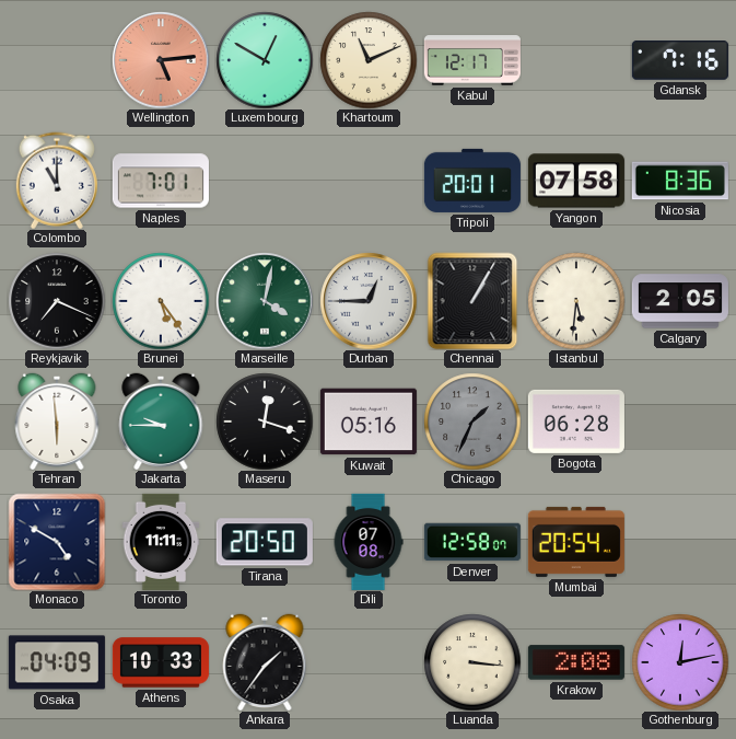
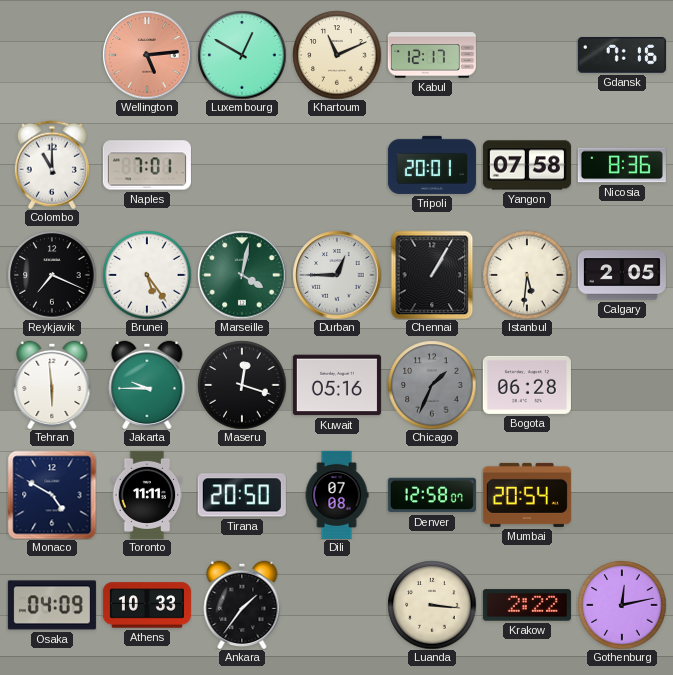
Krakow: 2:08 -> 2:22 (527, 605)
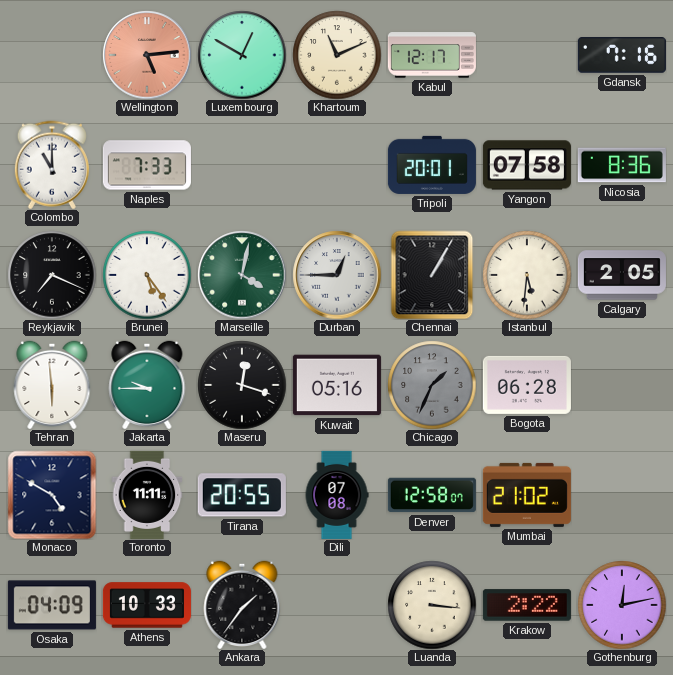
Naples: 7:01 -> 7:33 (147, 165)
Tirana: 20:50 -> 20:55 (242, 495)
Mumbai: 20:54 -> 21:02 (527, 495)
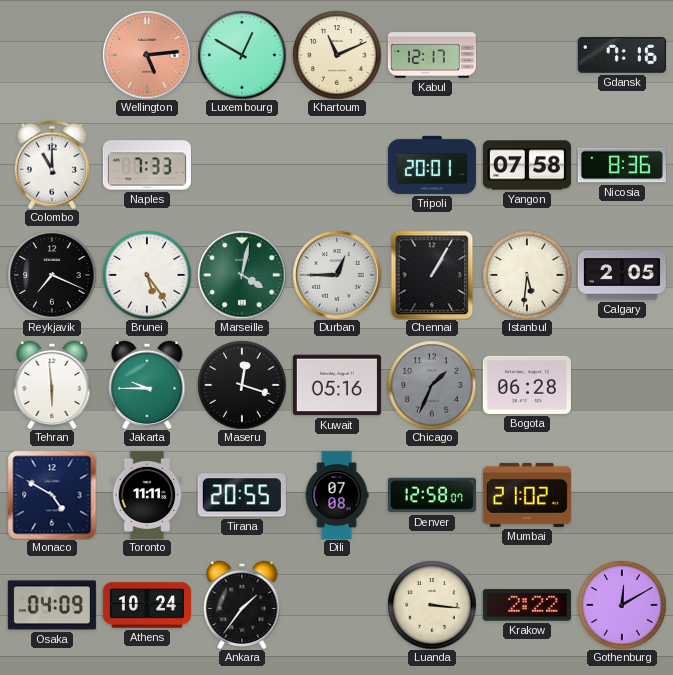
Athens: 10:33 -> 10:24 (147, 605)
Gothenburg: 12:13 -> 12:10 (622, 605)
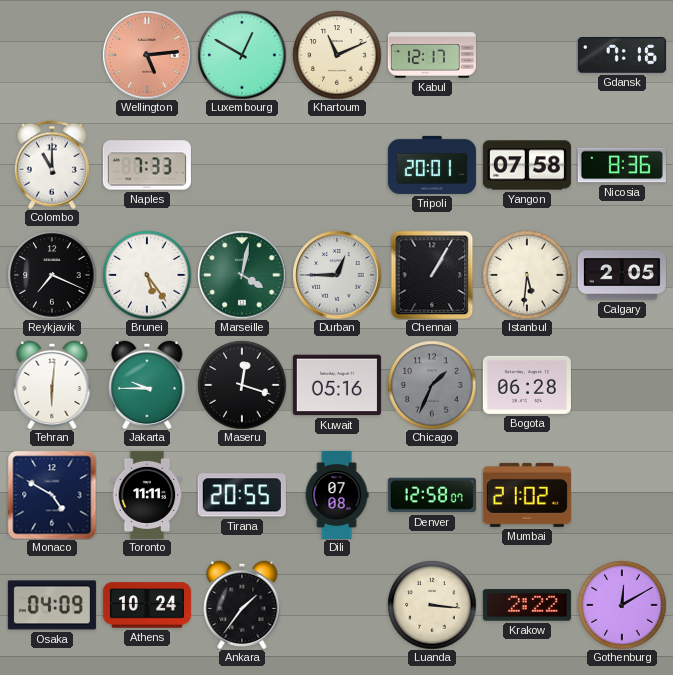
Tehran: 5:59 -> 6:01 (52, 385)
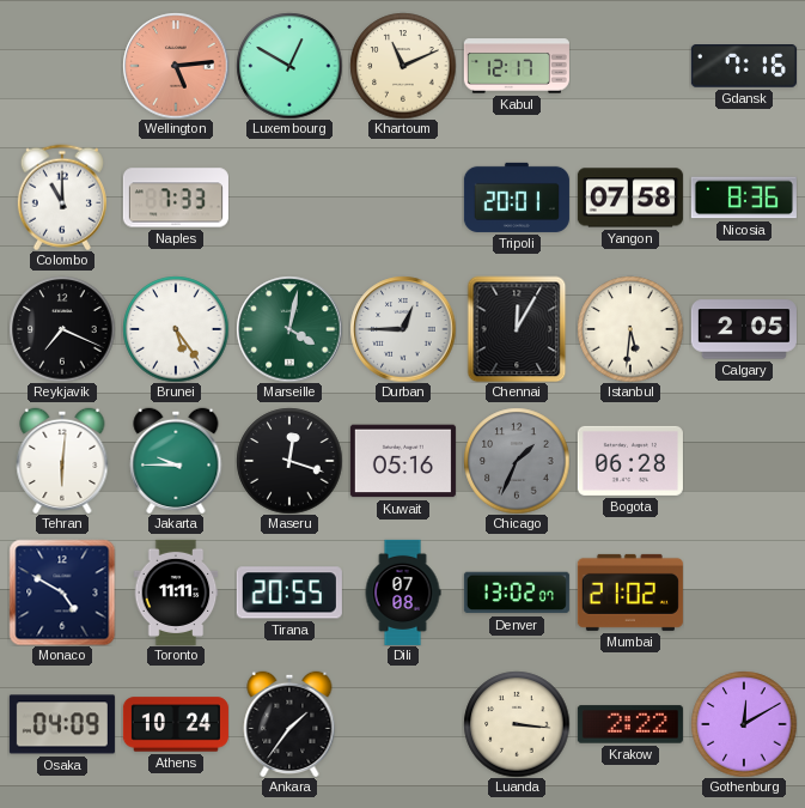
Chennai: 1:05 -> 12:05 (517, 329)
Denver: 12:58 -> 13:02 (517, 593)
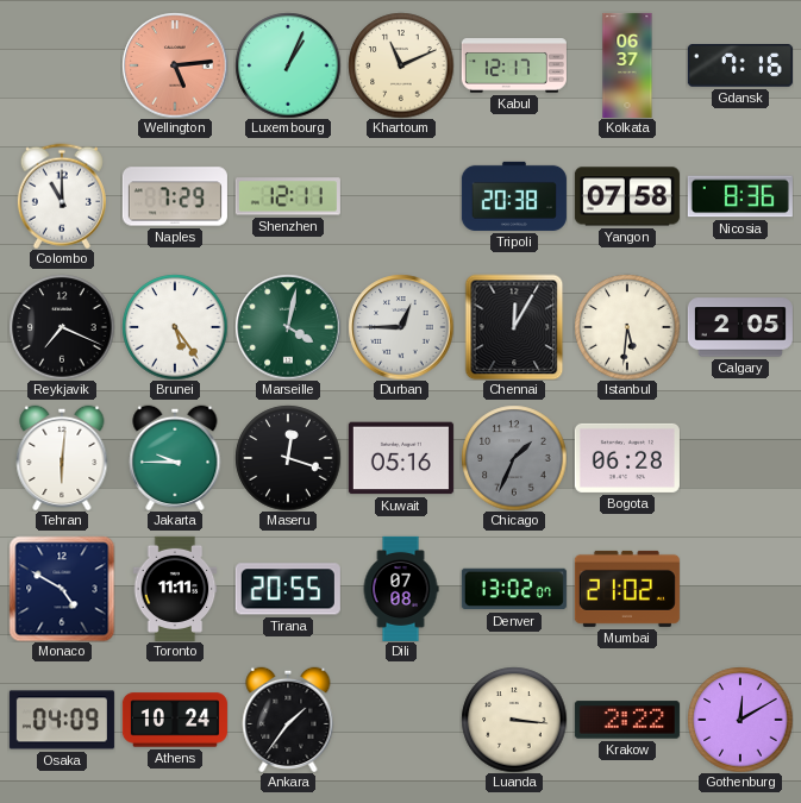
Luxembourg: 12:50 -> 1:04 (288, 65)
Kolkata: none -> 06:37 (627, 65)
Naples: 7:33 -> 7:29 (175, 196)
Shenzhen: none -> 12:11 (288, 196)
Tripoli: 20:01 -> 20:38 (514, 196)
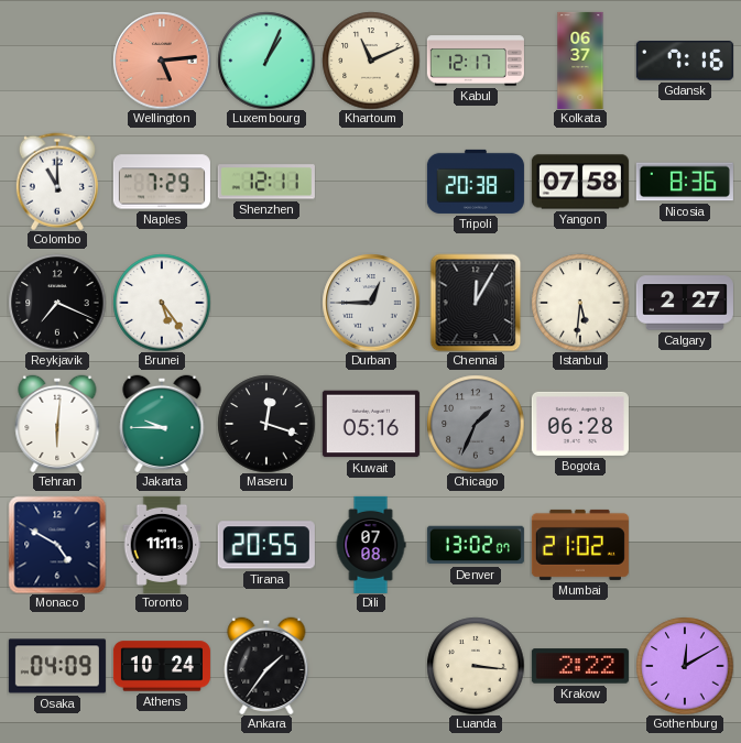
Marseille: 4:02 -> none (288, 327)
Calgary: 2:05 -> 2:27 (685, 303)
